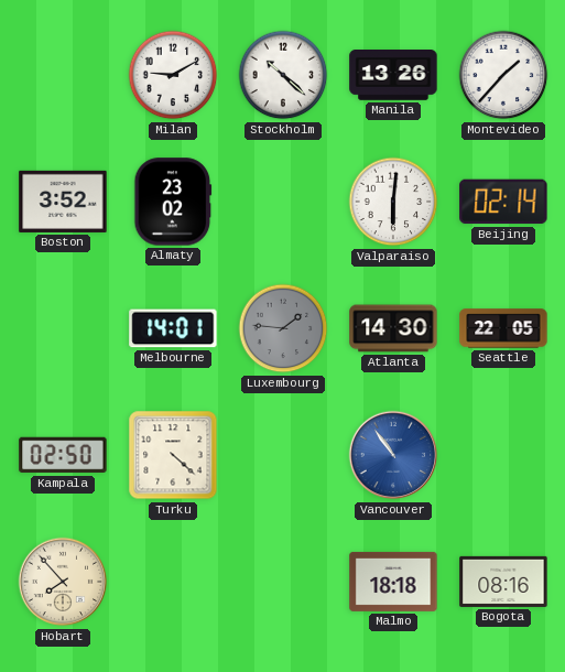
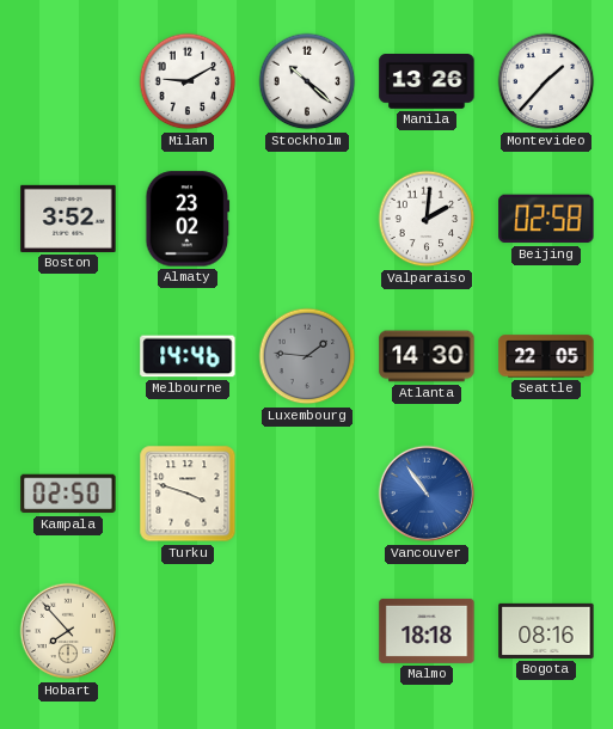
Valparaiso: 6:01 -> 2:01 (427, 219)
Beijing: 02:14 -> 02:58 (546, 219)
Melbourne: 14:01 -> 14:46 (188, 356)
Turku: 4:22 -> 3:48 (188, 494)
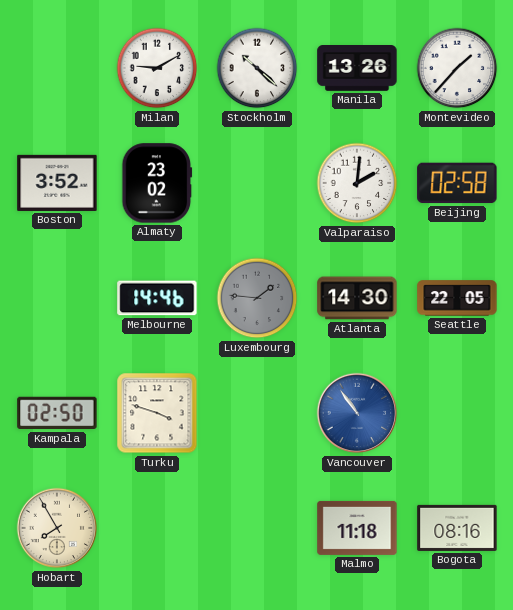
Hobart: 7:53 -> 7:55 (57, 528)
Malmo: 18:18 -> 11:18 (357, 528)
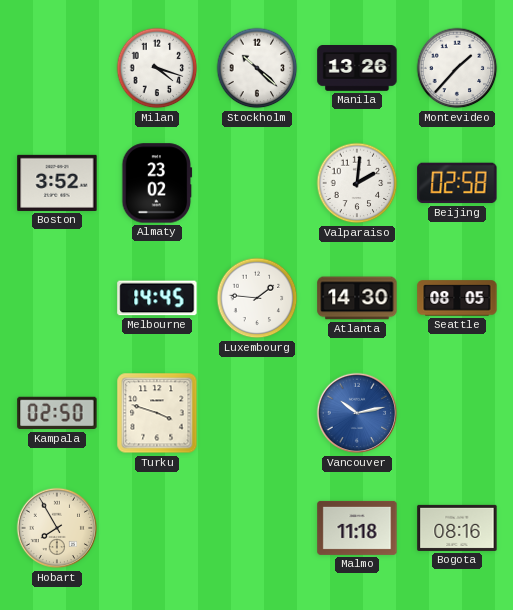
Milan: 9:10 -> 4:18 (157, 68)
Melbourne: 14:46 -> 14:45 (157, 298)
Luxembourg dial: grey -> white (257, 298)
Seattle: 22:05 -> 08:05 (457, 298)
Vancouver: 10:54 -> 10:13 (357, 413)
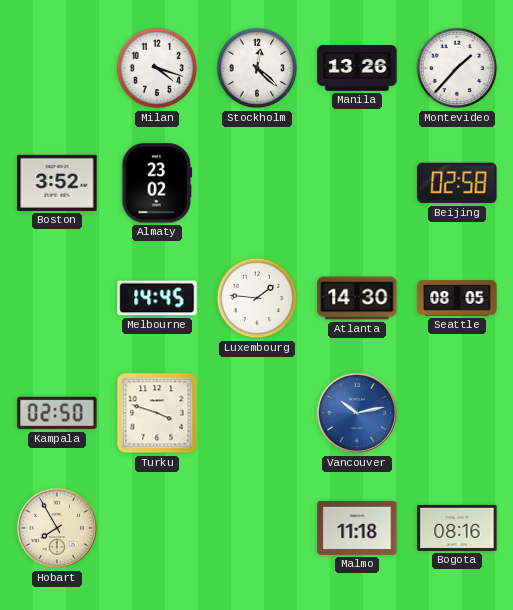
Stockholm: 10:22 -> 12:22 (257, 68)
Valparaiso: 2:01 -> none (357, 183)
